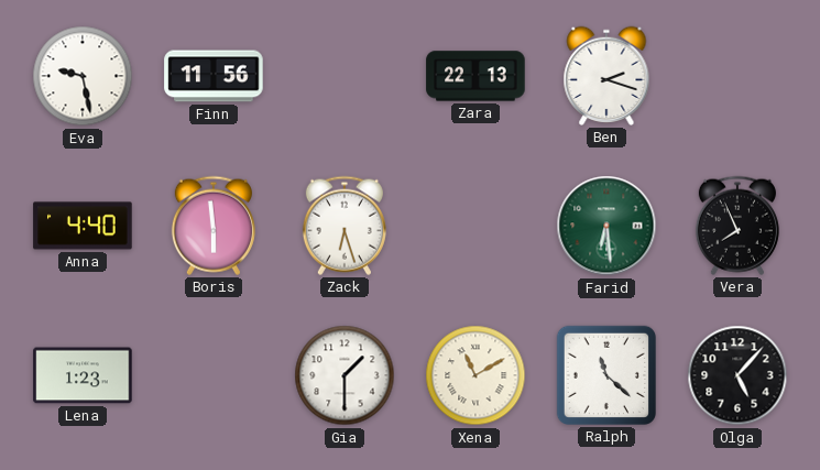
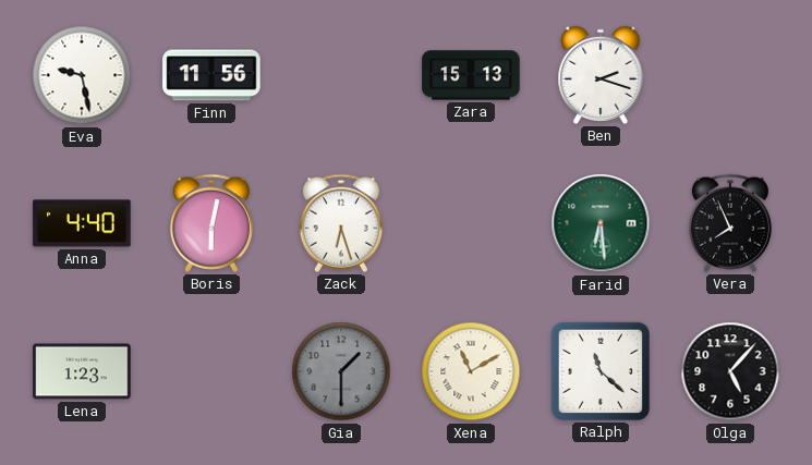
Zara: 22:13 -> 15:13 (471, 75)
Boris: 5:59 -> 6:02 (211, 223)
Gia dial: white -> grey (341, 371)
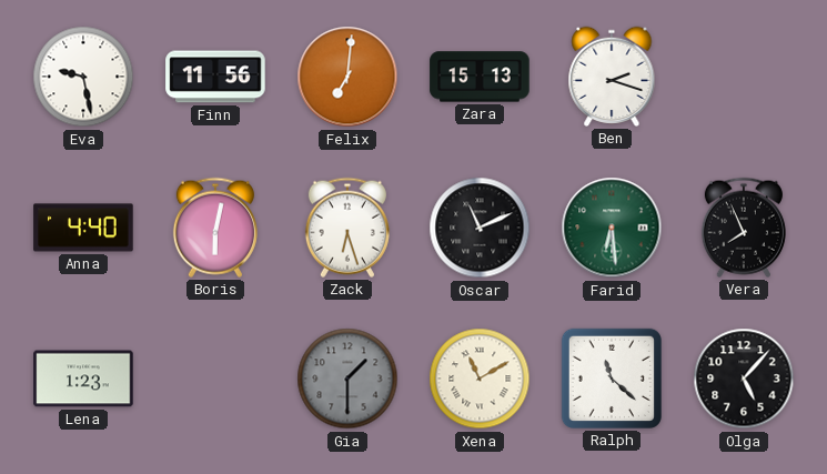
Felix: none -> 7:01 (347, 77)
Oscar: none -> 11:11 (480, 228)
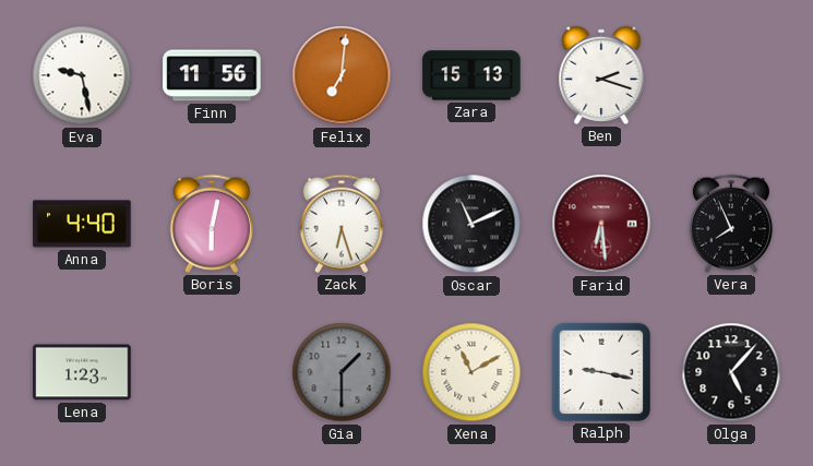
Farid dial: green -> burgundy (601, 224)
Ralph: 11:22 -> 9:17 (601, 372)
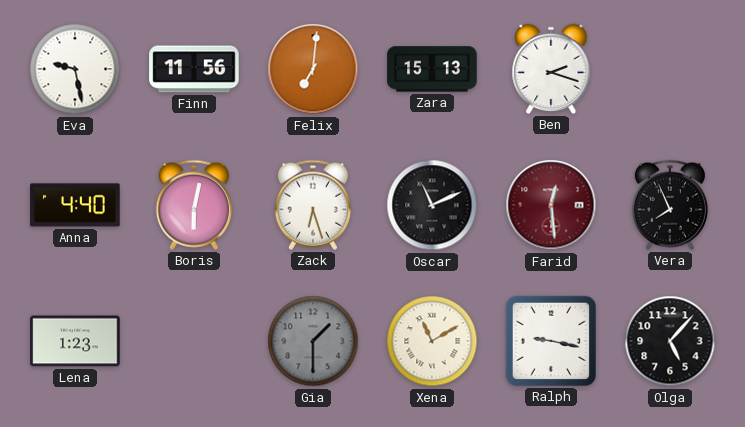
Farid: 6:29 -> 12:29 (551, 205)
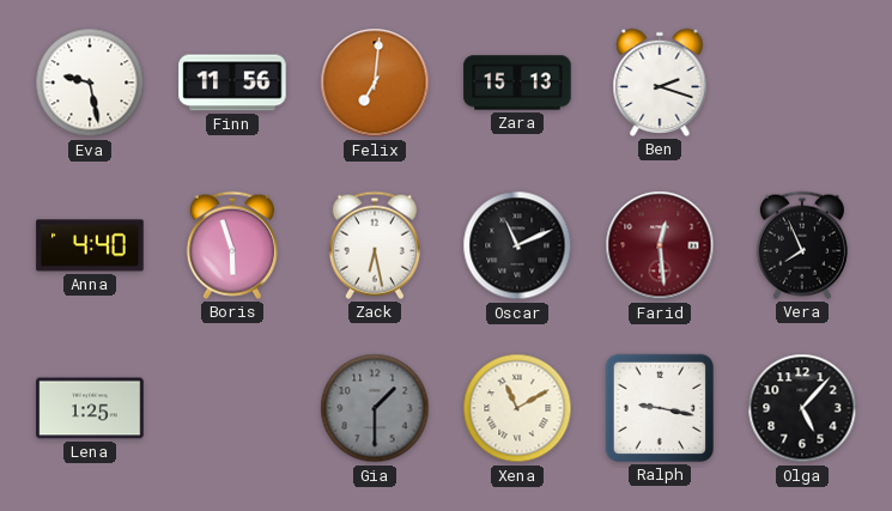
Boris: 6:02 -> 5:57 (232, 245)
Zack: 6:27 -> 6:28 (375, 245)
Lena: 1:23 -> 1:25 (90, 408)
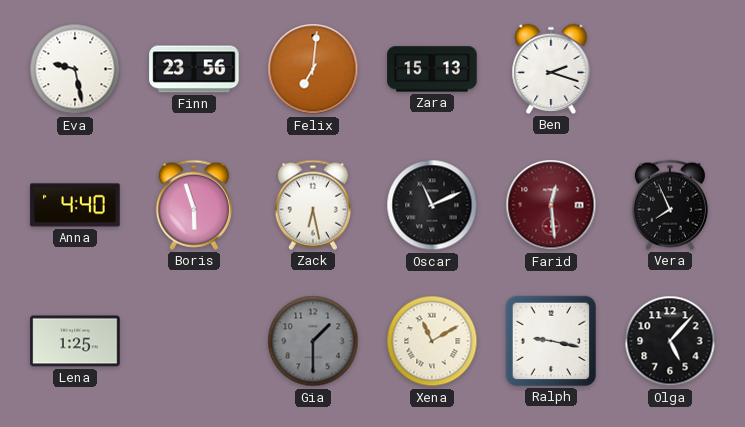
Finn: 11:56 -> 23:56 (194, 69)
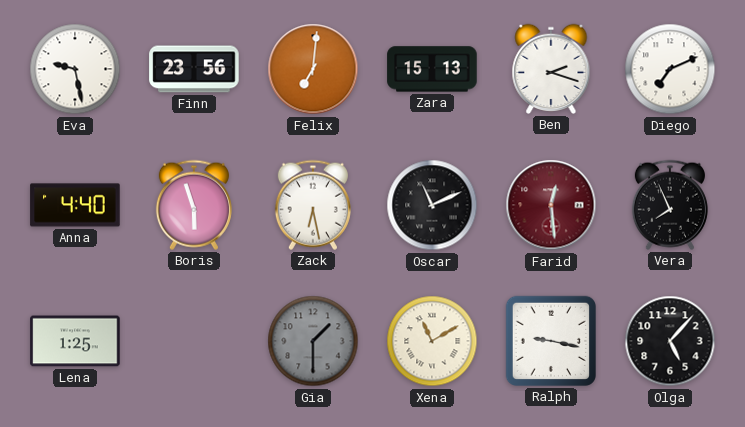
Diego: none -> 7:11 (670, 69)
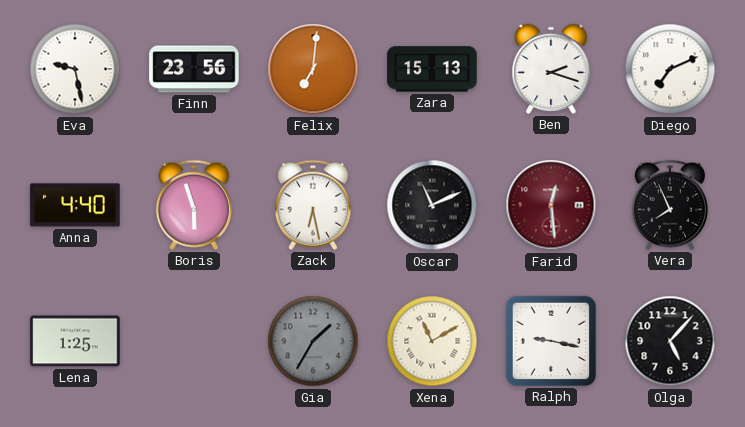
Gia: 1:30 -> 1:35 (313, 341)
